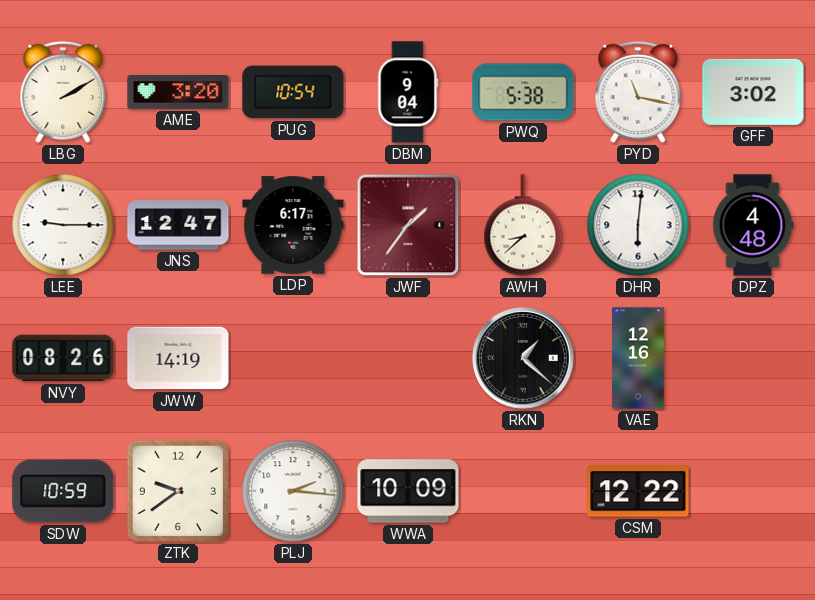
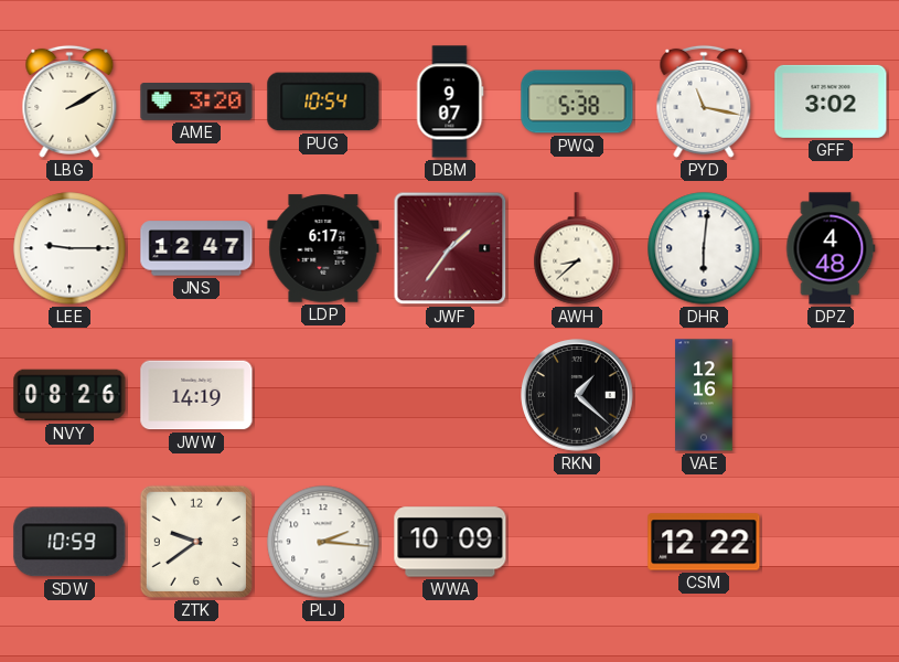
DBM: 9:04 -> 9:07 (450, 102)
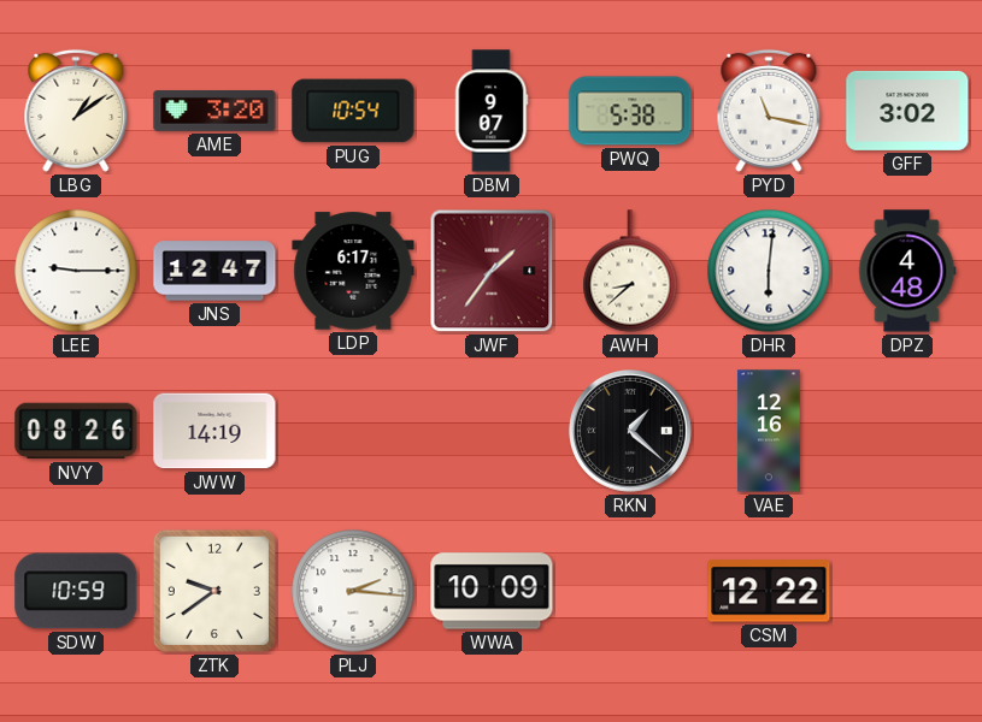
LBG: 2:10 -> 1:09 (76, 111)
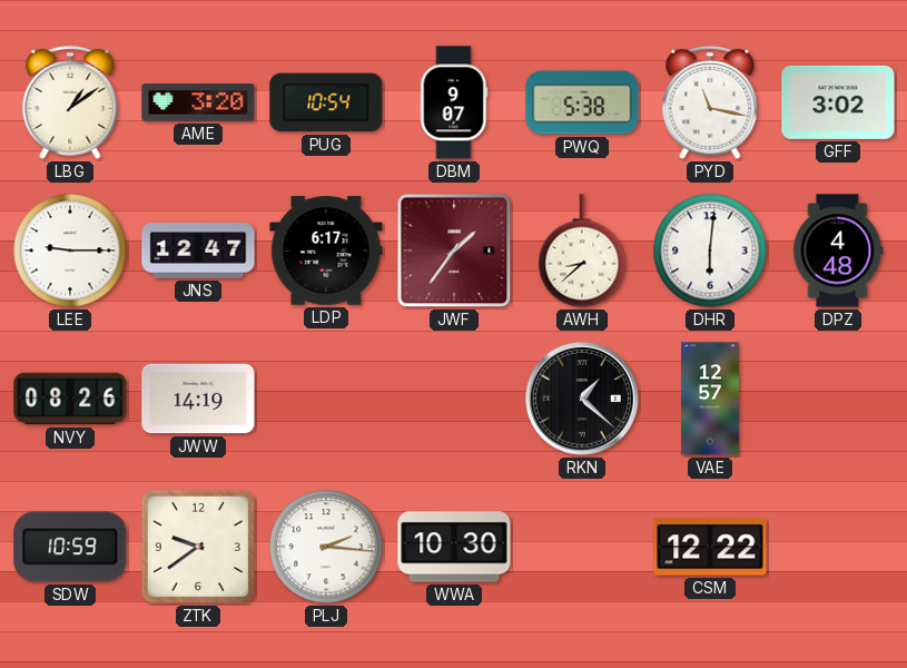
VAE: 12:16 -> 12:57 (710, 399)
WWA: 10:09 -> 10:30 (454, 547)
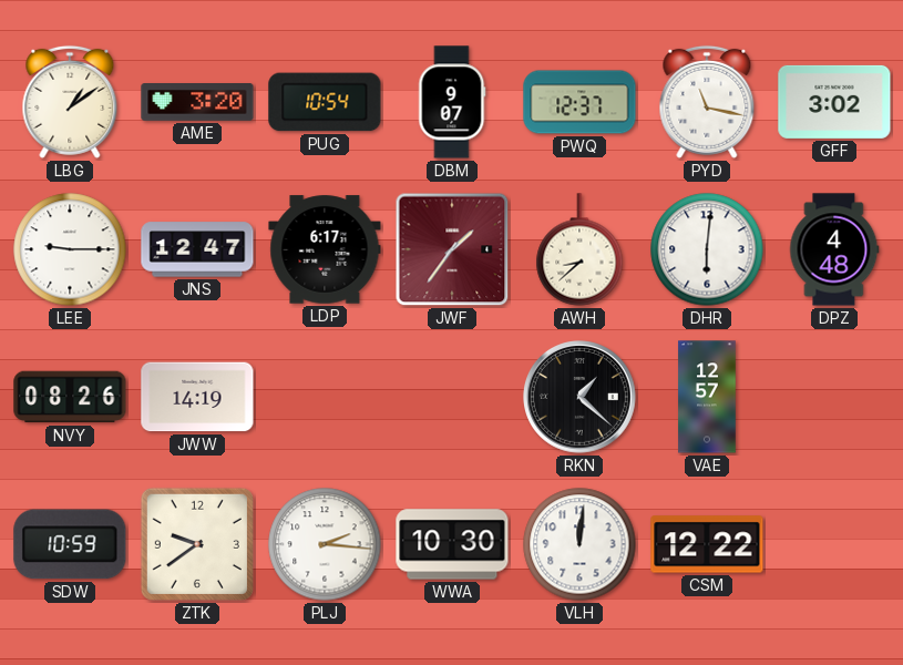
PWQ: 5:38 -> 12:37 (579, 102)
VLH: none -> 12:01 (579, 544)
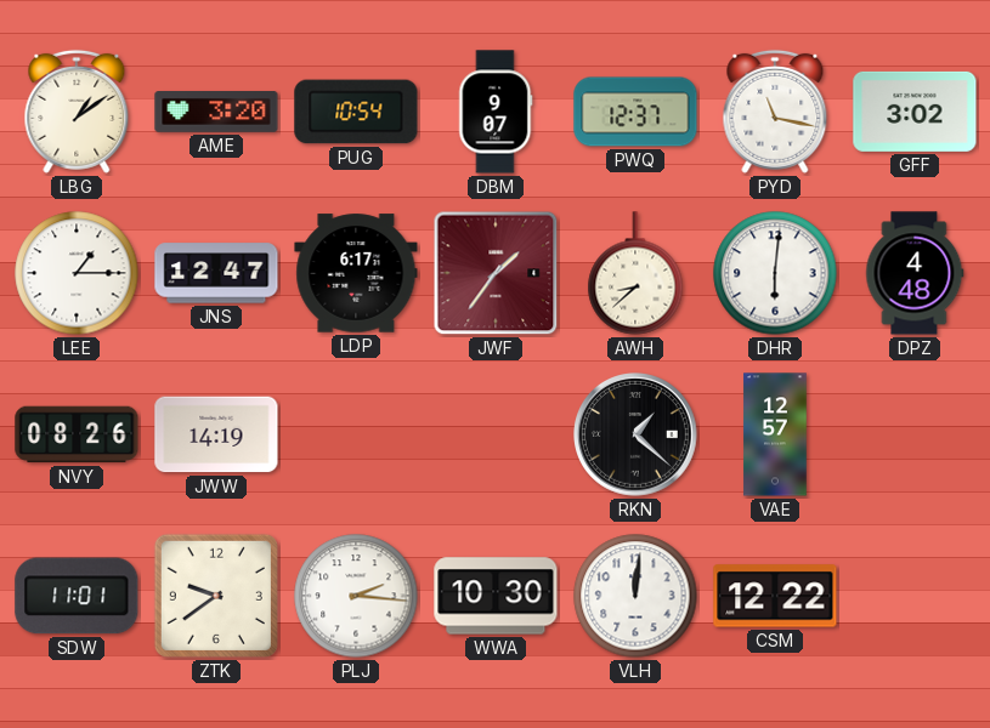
LEE: 9:15 -> 1:15 (77, 273)
SDW: 10:59 -> 11:01 (77, 596)
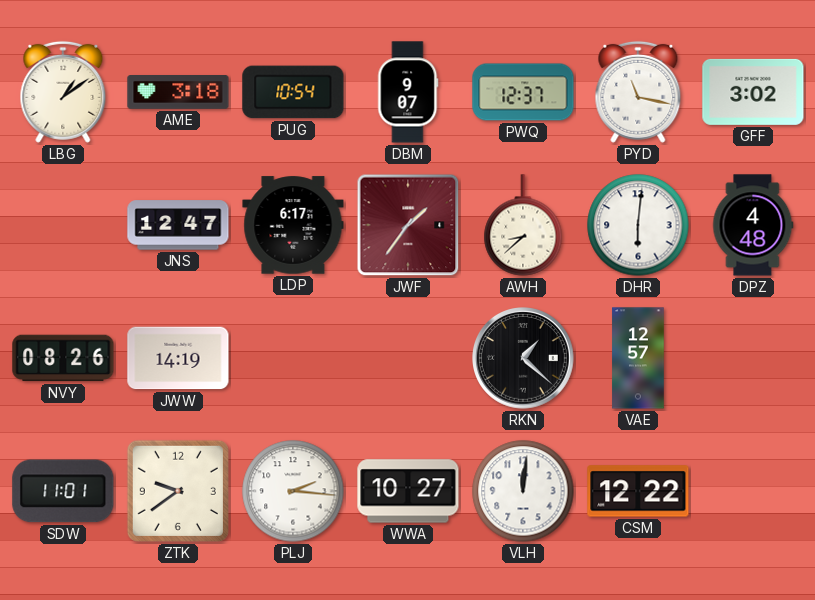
AME: 3:20 -> 3:18 (178, 93)
LEE: 1:15 -> none (77, 273)
WWA: 10:30 -> 10:27 (408, 491)
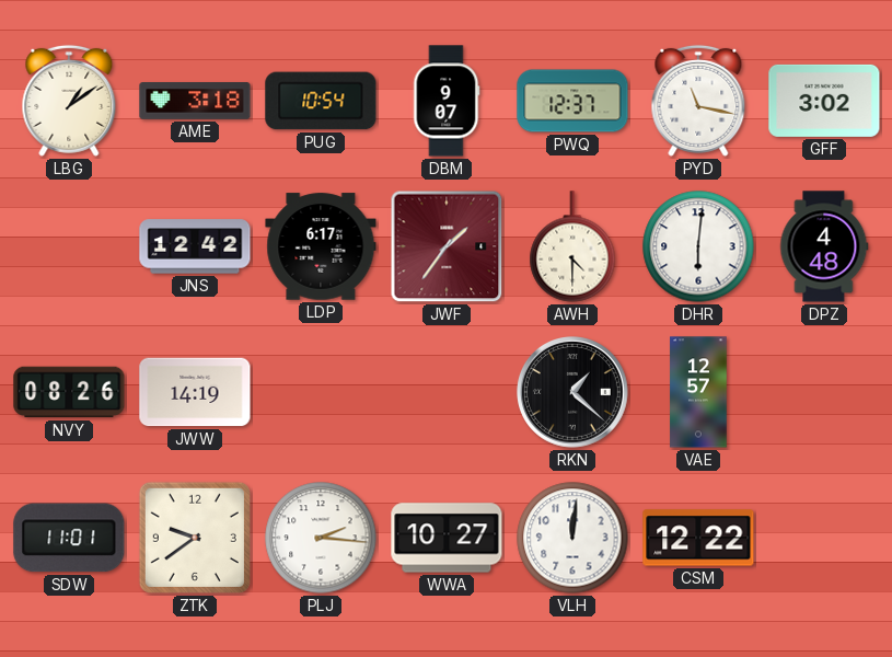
JNS: 12:47 -> 12:42 (195, 246)
AWH: 8:38 -> 4:30 (572, 246)
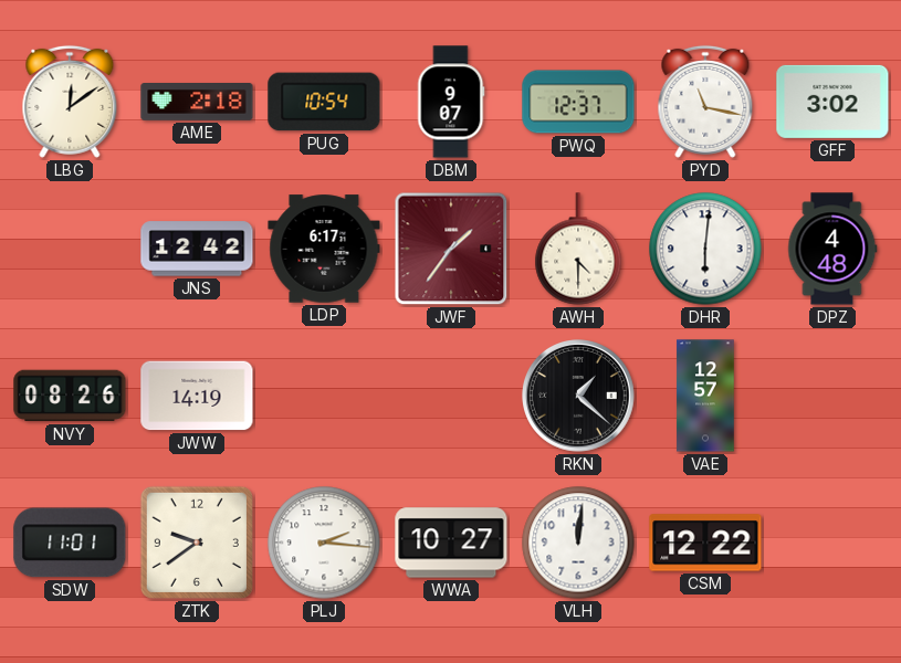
LBG: 1:09 -> 12:09 (70, 102)
AME: 3:18 -> 2:18 (197, 103)
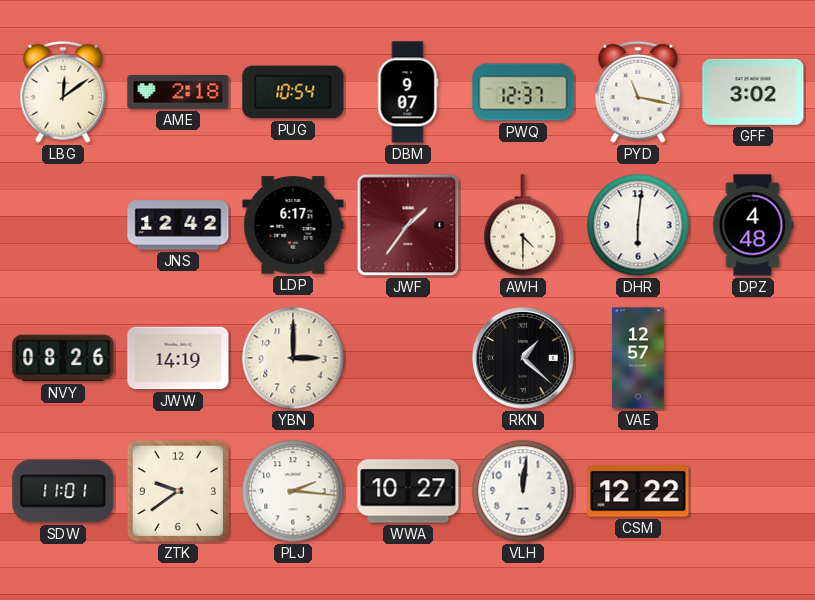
YBN: none -> 3:00 (293, 358)
